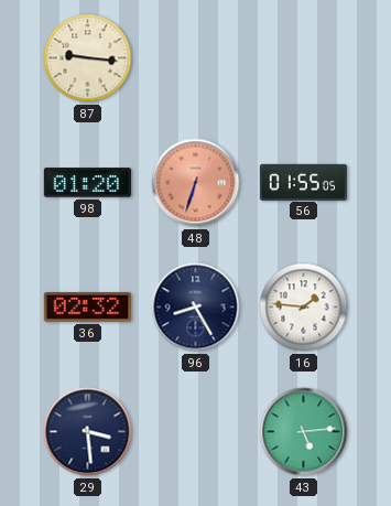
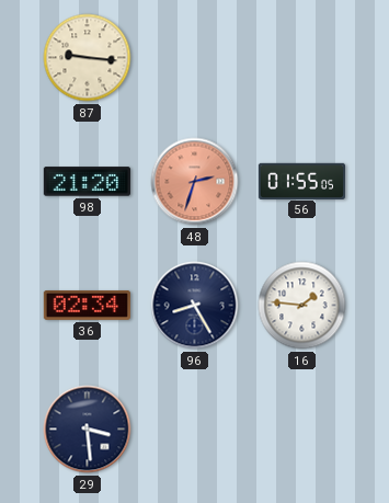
98: 01:20 -> 21:20 (87, 182)
48: 6:33 -> 2:33 (195, 182)
36: 02:32 -> 02:34 (87, 305)
43: 5:14 -> none (304, 432)
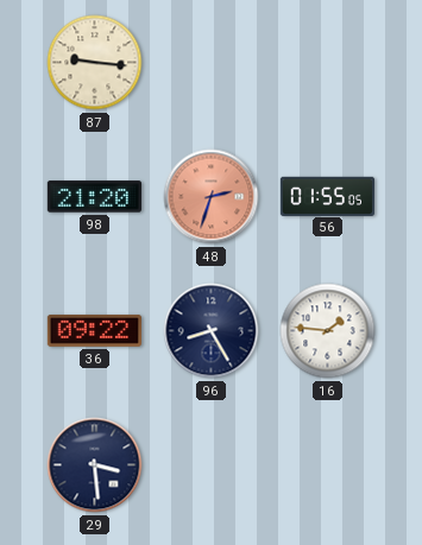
36: 02:34 -> 09:22 (94, 330)
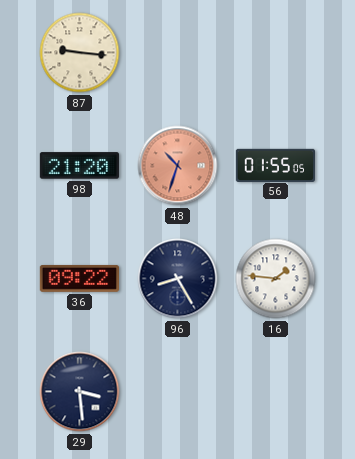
48: 2:33 -> 10:33 (178, 166)
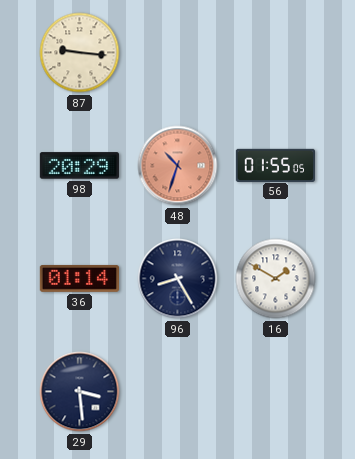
98: 21:20 -> 20:29 (79, 166)
36: 09:22 -> 01:14 (79, 278)
16: 1:46 -> 1:50 (276, 279)
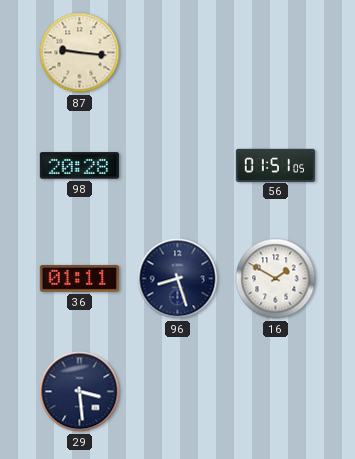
98: 20:29 -> 20:28 (79, 166)
48: 10:33 -> none (178, 166)
56: 01:55 -> 01:51 (275, 165)
36: 01:14 -> 01:11 (79, 278)
96: 8:25 -> 8:27 (178, 279)
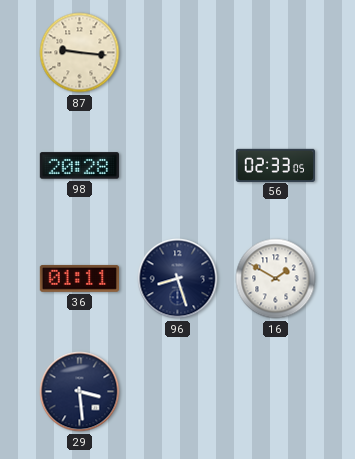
56: 01:51 -> 02:33 (275, 165)
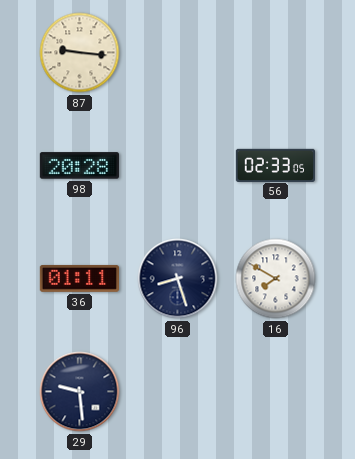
16: 1:50 -> 7:50 (276, 279)
29: 3:29 -> 9:29 (80, 392)
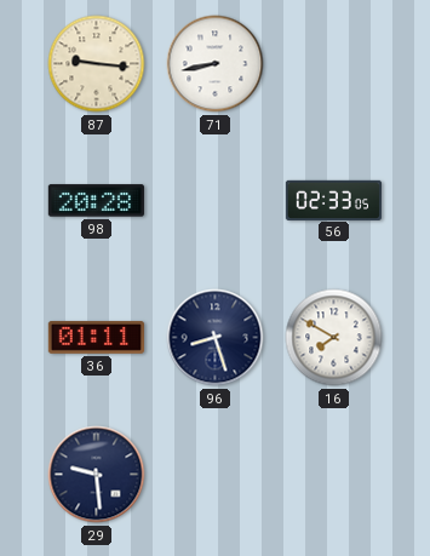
71: none -> 8:43 (216, 64)
